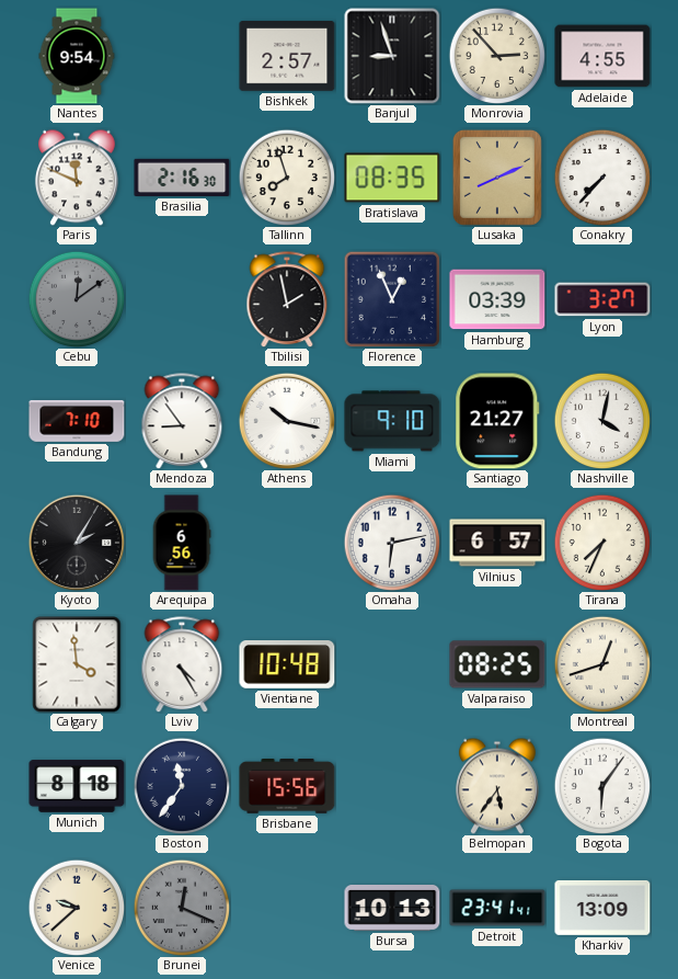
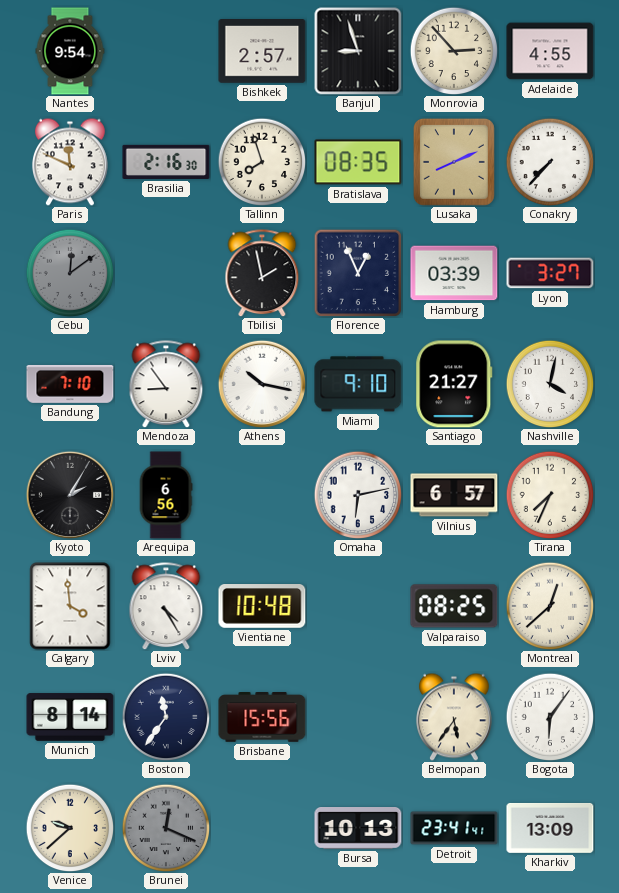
Montreal: 12:42 -> 12:38 (550, 606)
Munich: 8:18 -> 8:14 (70, 717)
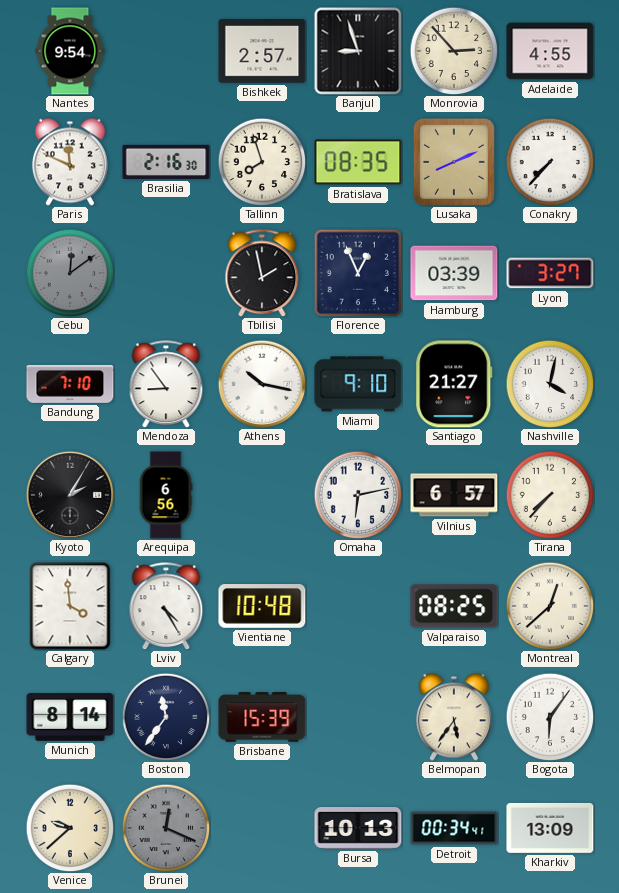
Tirana: 7:34 -> 7:37 (550, 495)
Brisbane: 15:56 -> 15:39 (262, 718)
Detroit: 23:41 -> 00:34 (454, 828)
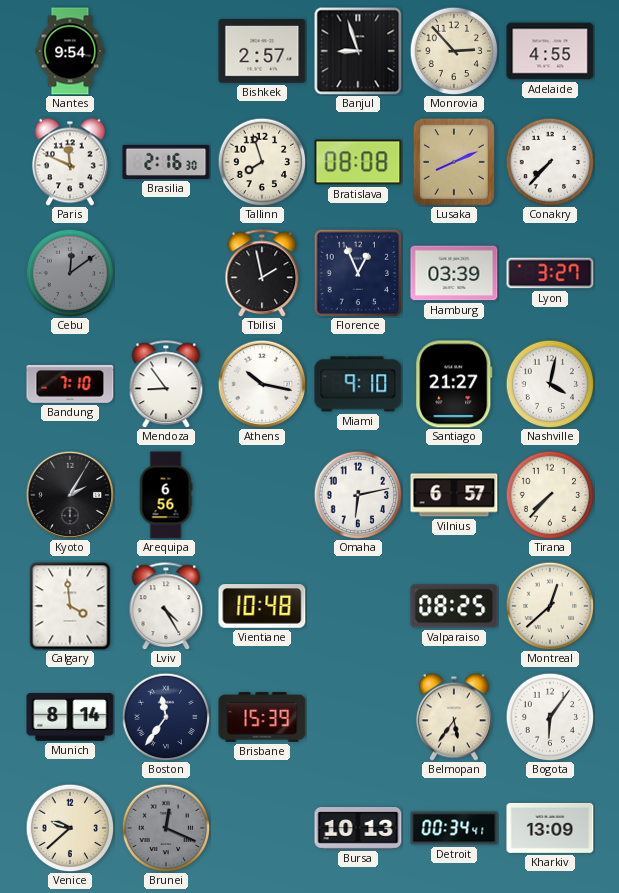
Bratislava: 08:35 -> 08:08 (358, 162)
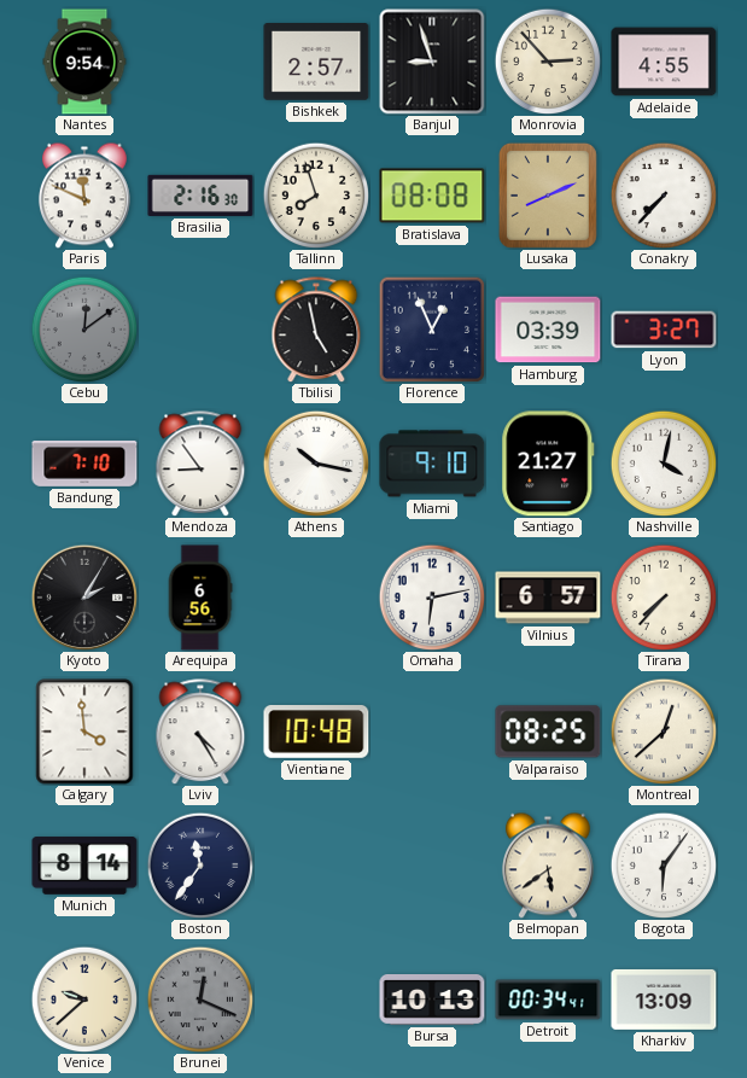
Tbilisi: 1:58 -> 4:58 (316, 330)
Brisbane: 15:39 -> none (262, 718)
Belmopan: 5:36 -> 5:39 (548, 866)
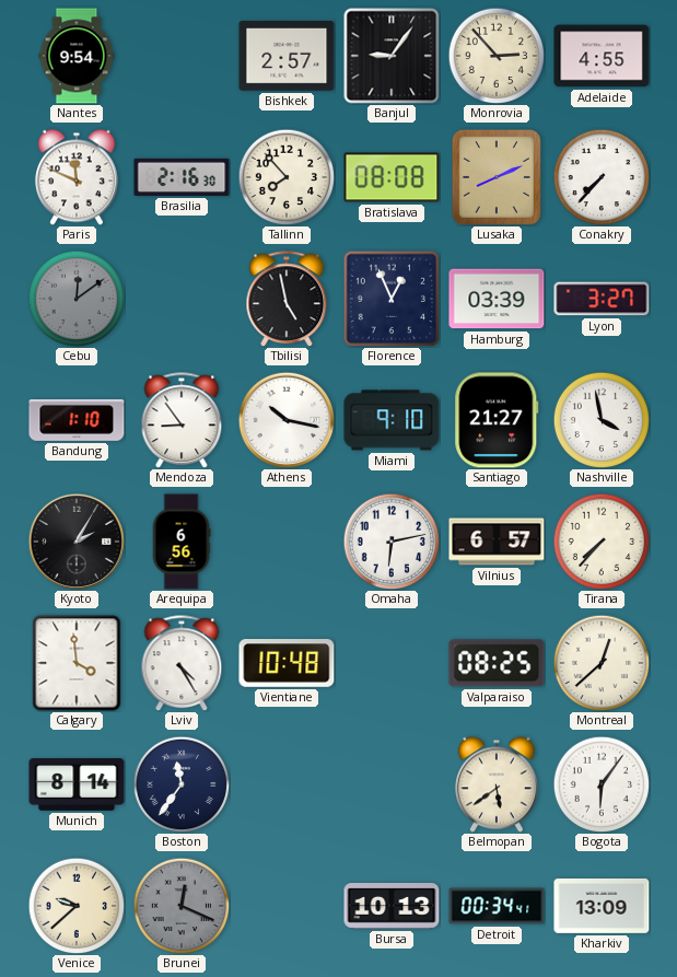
Banjul: 8:57 -> 9:06 (392, 56)
Tallinn: 7:57 -> 7:53 (287, 177)
Bandung: 7:10 -> 1:10 (77, 420)
Nashville: 4:02 -> 3:58 (602, 420)
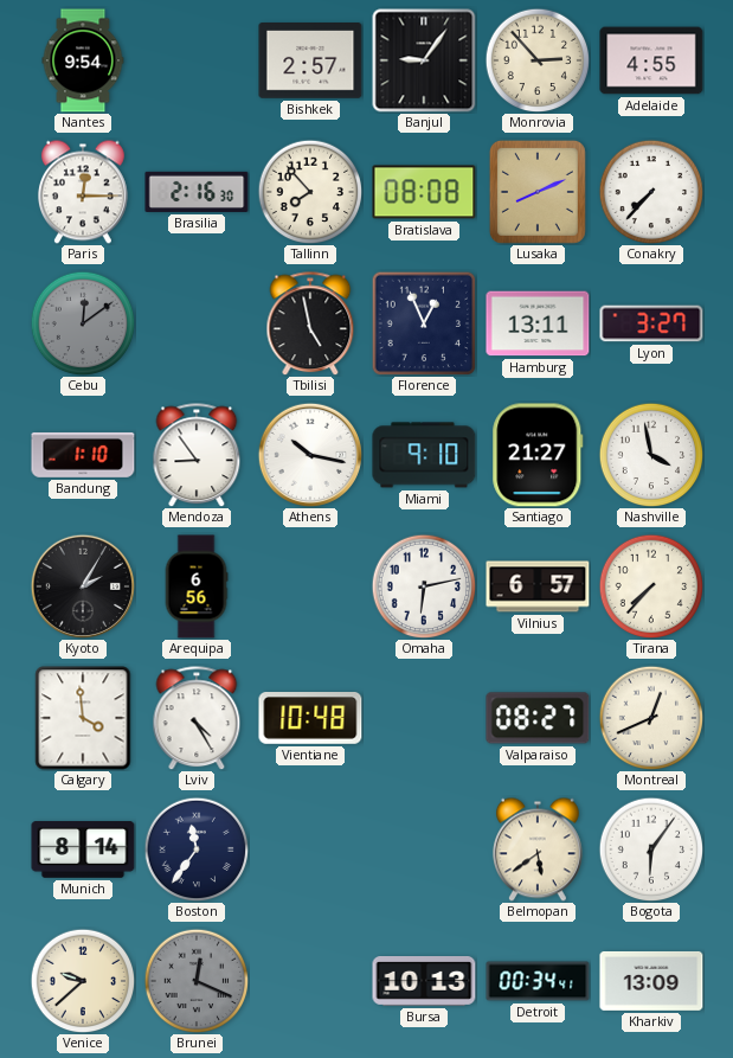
Paris: 11:49 -> 12:15 (83, 192)
Hamburg: 03:39 -> 13:11 (538, 323)
Valparaiso: 08:25 -> 08:27 (538, 718)
Montreal: 12:38 -> 12:41 (651, 718)
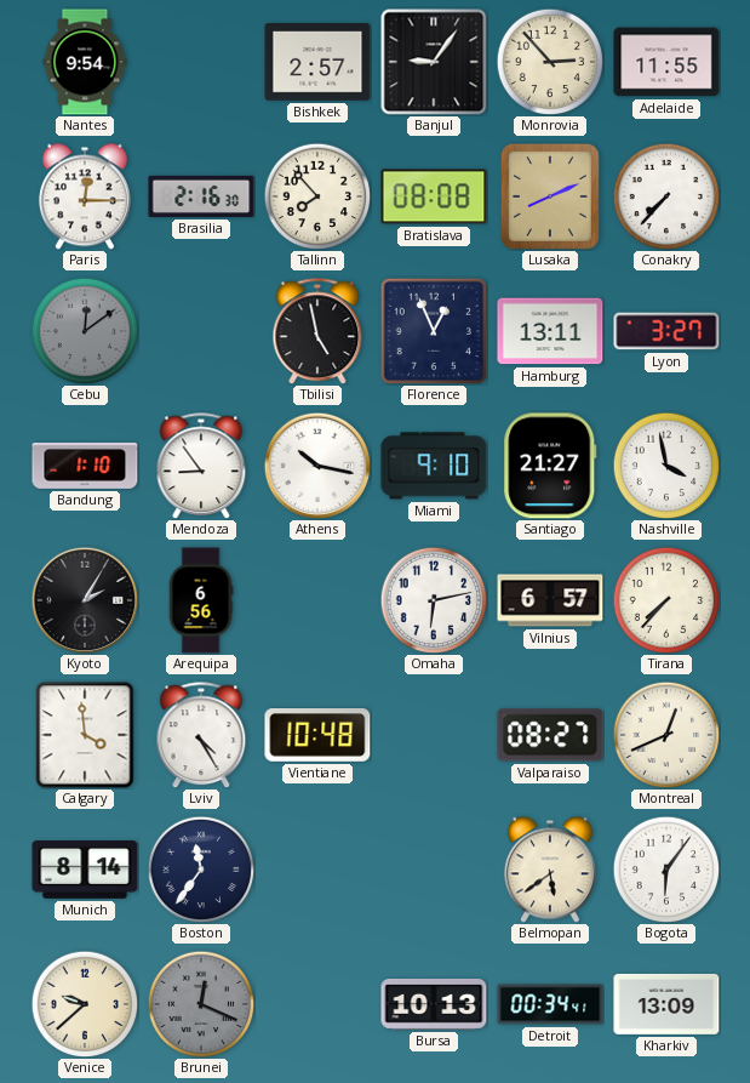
Adelaide: 4:55 -> 11:55 (666, 62)
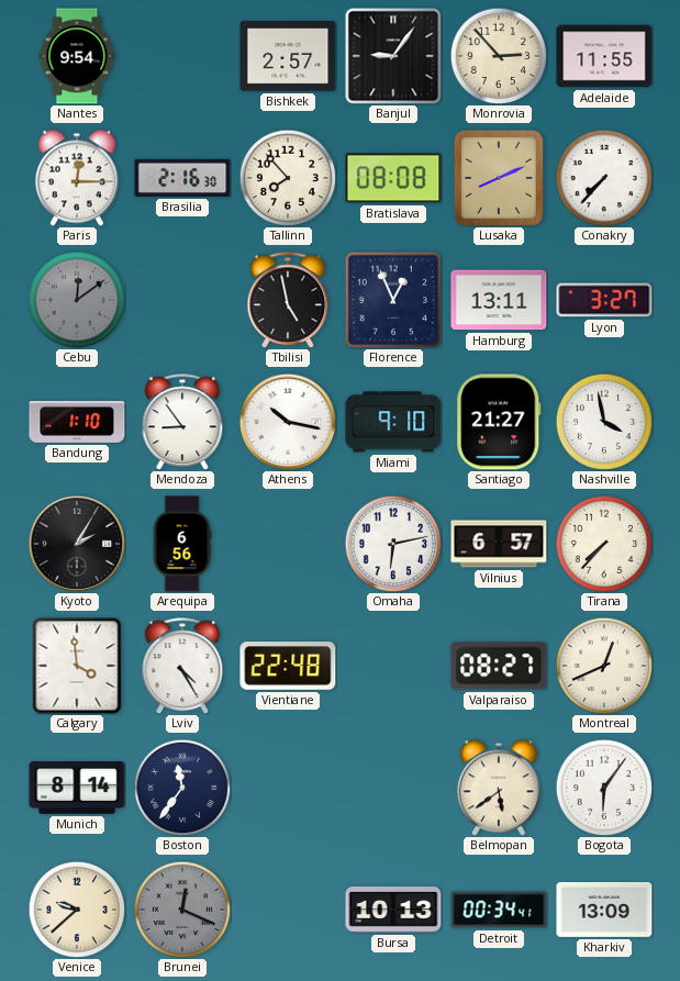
Vientiane: 10:48 -> 22:48 (288, 666)
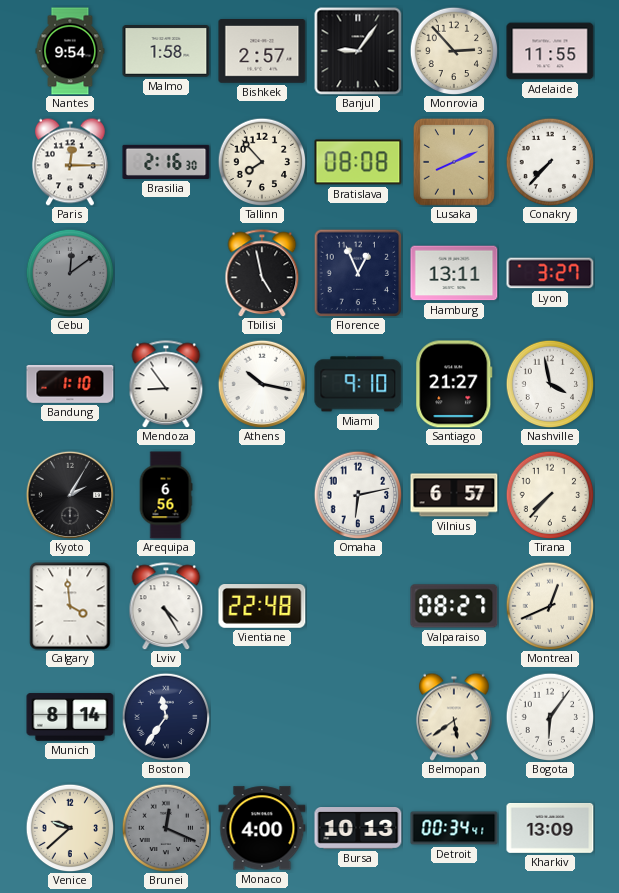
Malmo: none -> 1:58 (166, 52)
Monaco: none -> 4:00 (262, 828)
